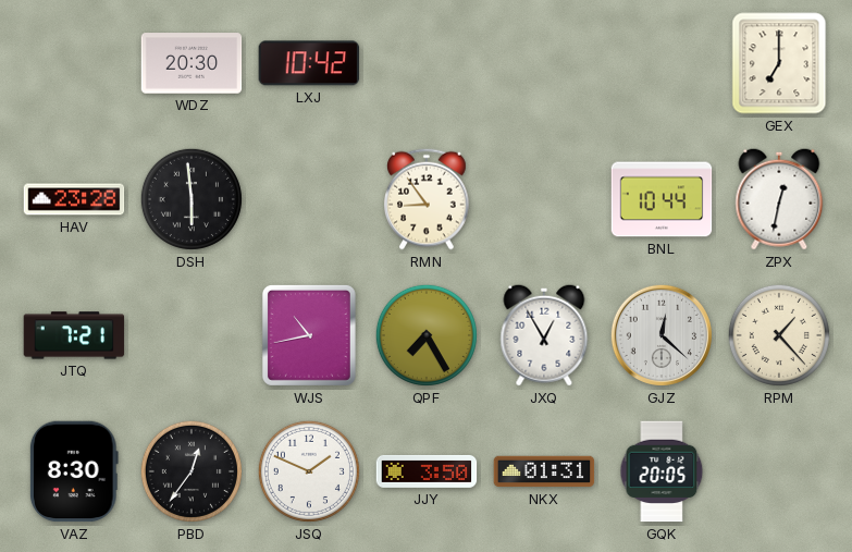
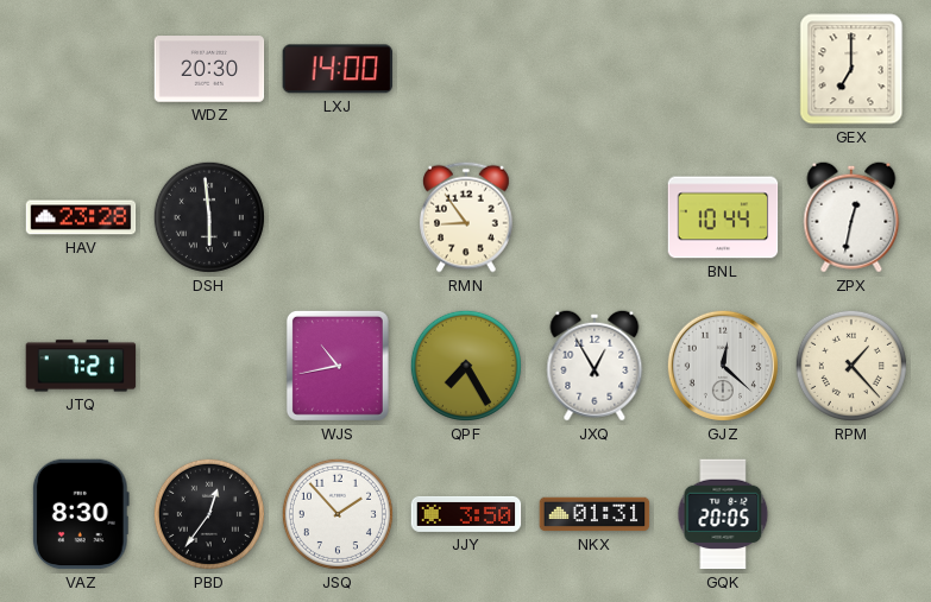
LXJ: 10:42 -> 14:00 (338, 69)
JSQ: 1:49 -> 1:53 (338, 514)
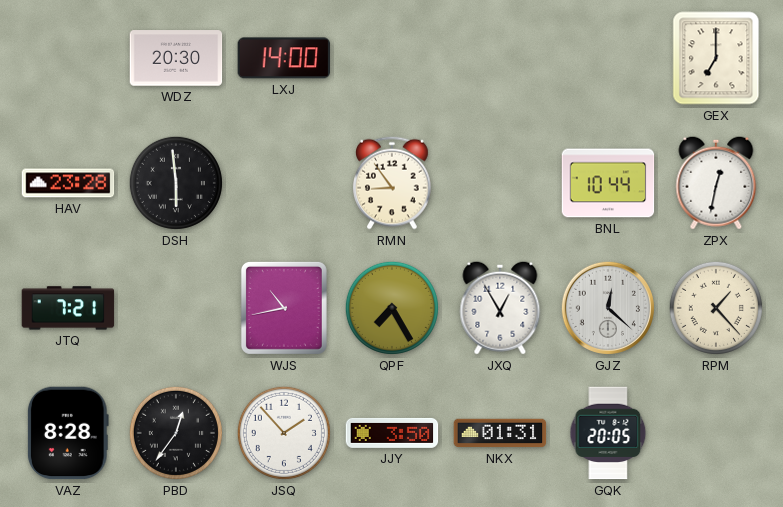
VAZ: 8:30 -> 8:28 (68, 433)
